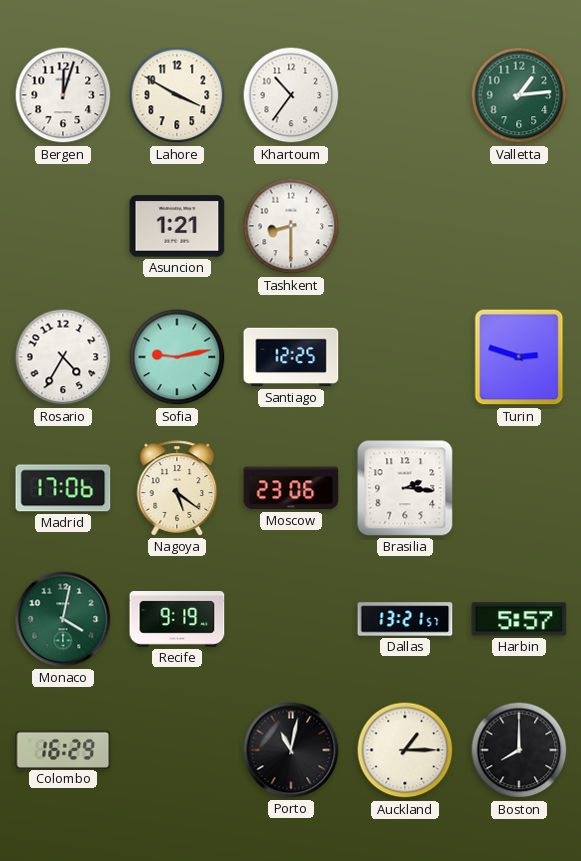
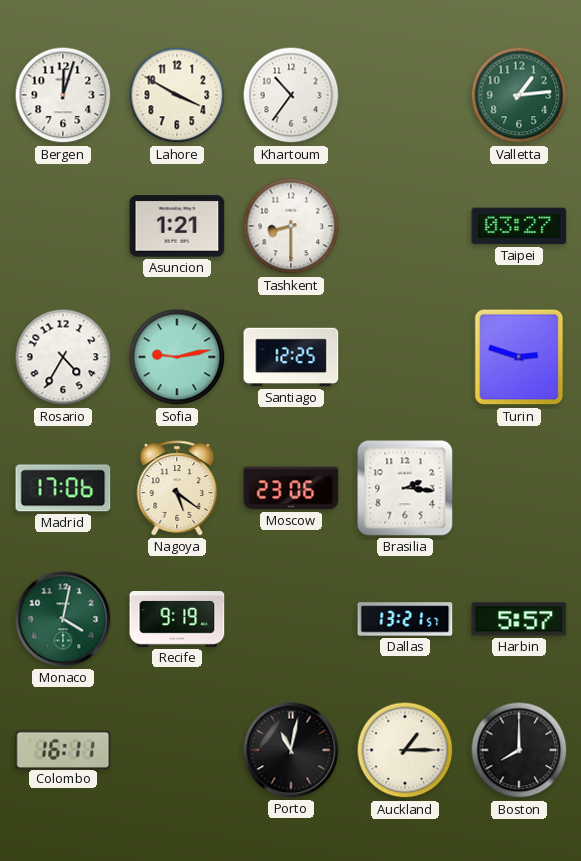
Taipei: none -> 03:27 (519, 226)
Colombo: 16:29 -> 16:11 (63, 749)
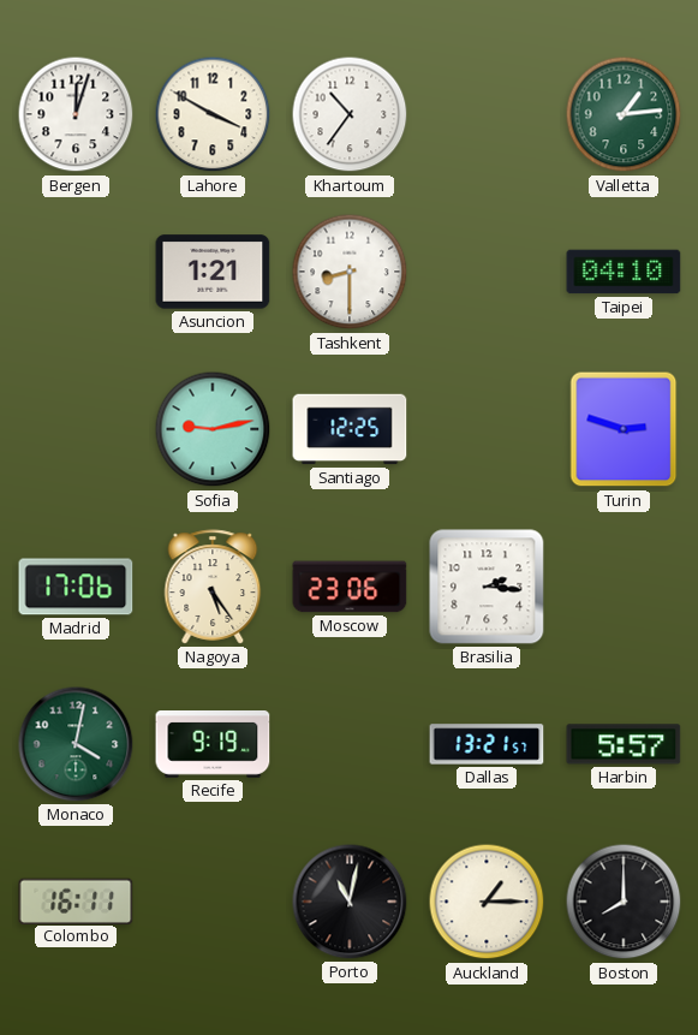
Taipei: 03:27 -> 04:10 (624, 272)
Rosario: 4:35 -> none (63, 357)
Nagoya: 5:21 -> 5:24 (213, 587)
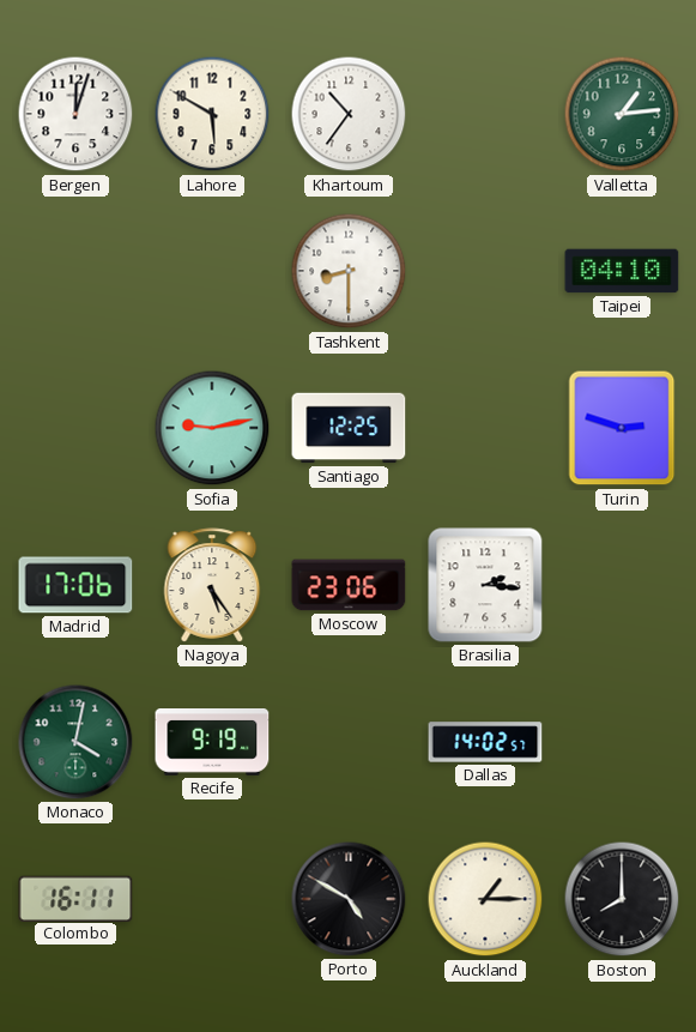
Lahore: 3:50 -> 5:50 (212, 114)
Asuncion: 1:21 -> none (213, 272)
Dallas: 13:21 -> 14:02 (485, 742)
Harbin: 5:57 -> none (624, 744)
Porto: 11:02 -> 4:50 (349, 899)
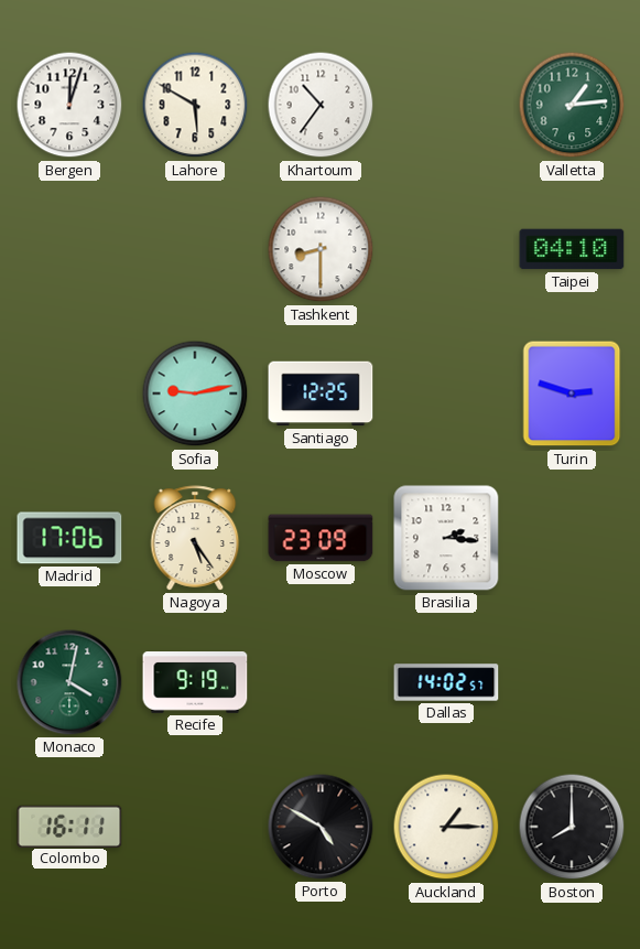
Moscow: 23:06 -> 23:09 (321, 538)
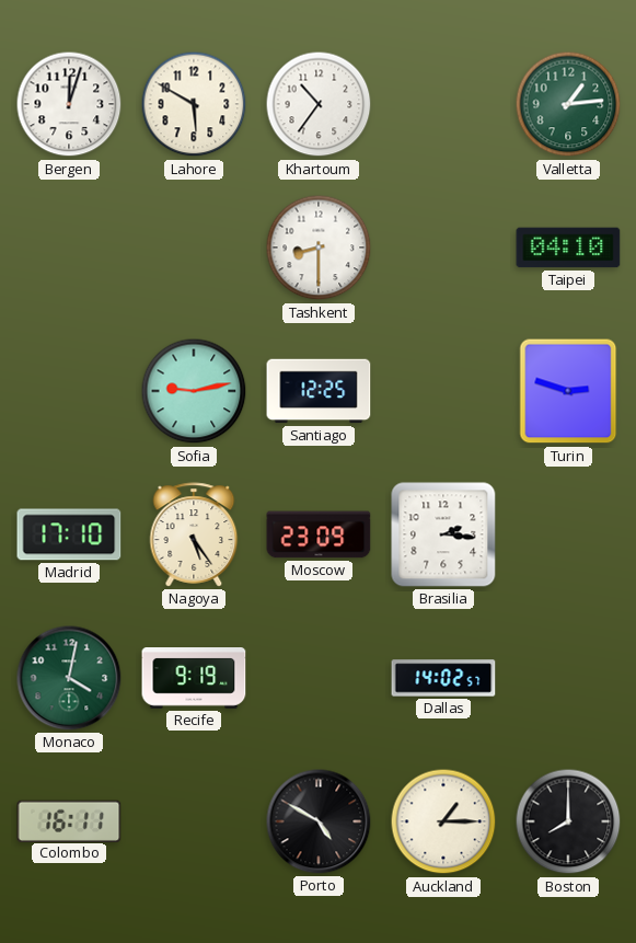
Madrid: 17:06 -> 17:10 (69, 534)
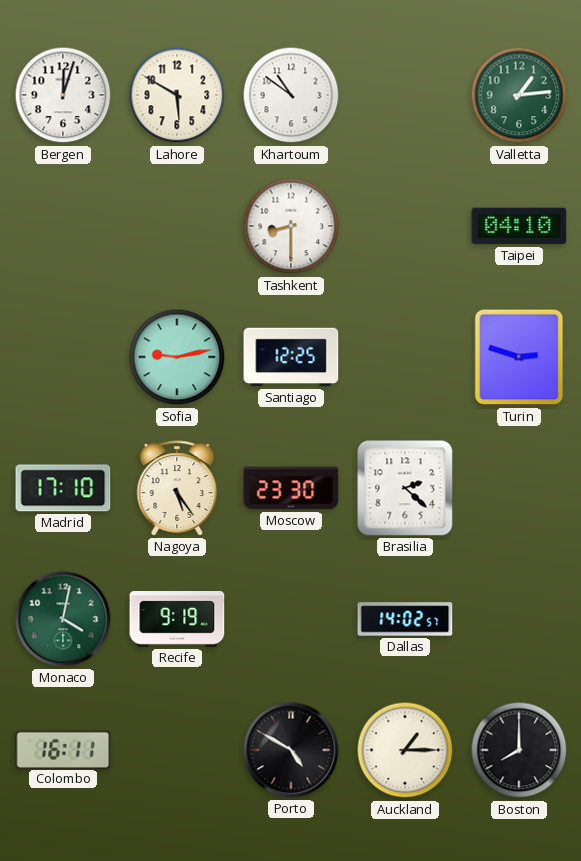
Khartoum: 10:36 -> 10:51 (291, 95)
Moscow: 23:09 -> 23:30 (291, 488)
Brasilia: 2:16 -> 2:22 (405, 488)
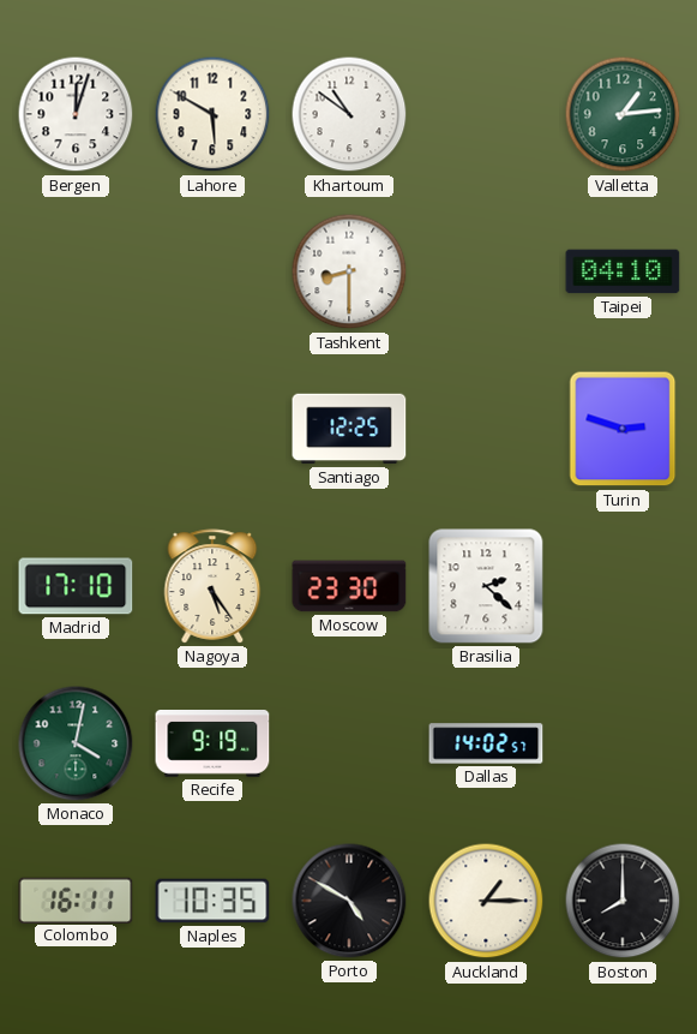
Sofia: 9:13 -> none (177, 357)
Naples: none -> 10:35 (212, 901)
